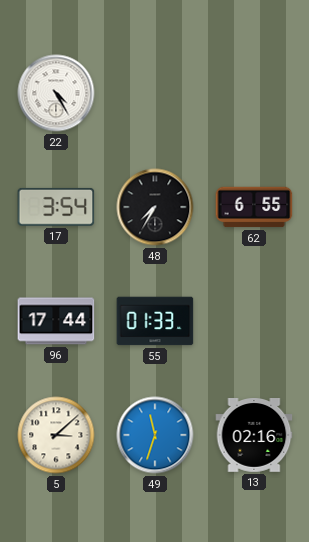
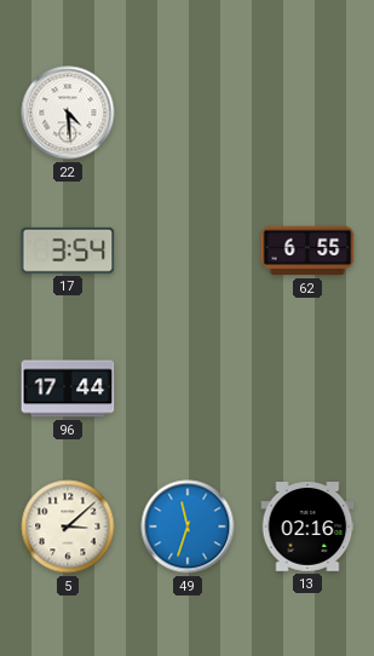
22: 4:25 -> 4:29 (68, 113)
48: 7:35 -> none (155, 207)
55: 01:33 -> none (155, 321)
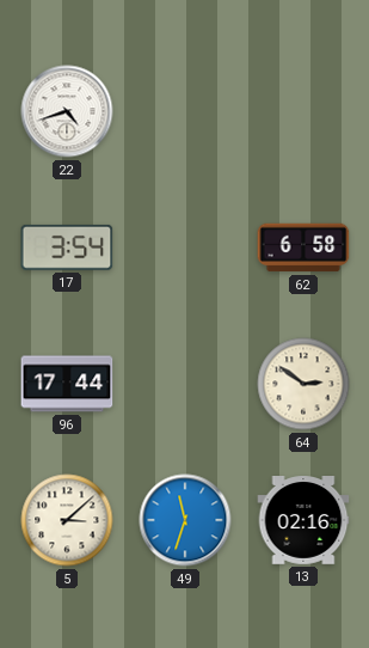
22: 4:29 -> 4:42 (67, 111)
62: 6:55 -> 6:58 (303, 247)
64: none -> 2:51 (303, 384)
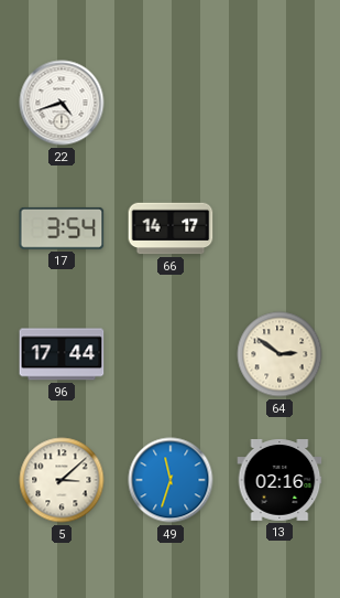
66: none -> 14:17 (171, 228)
62: 6:58 -> none (303, 247)
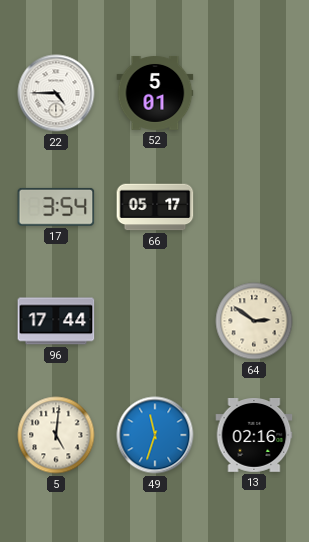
22: 4:42 -> 4:45 (56, 93)
52: none -> 5:01 (155, 94)
66: 14:17 -> 05:17 (155, 207)
5: 3:08 -> 5:01 (56, 435)
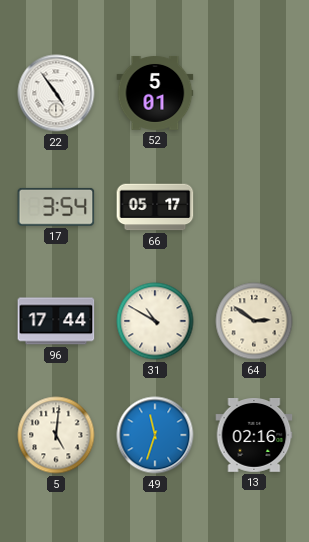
22: 4:45 -> 4:54 (56, 93)
31: none -> 10:50 (155, 321)
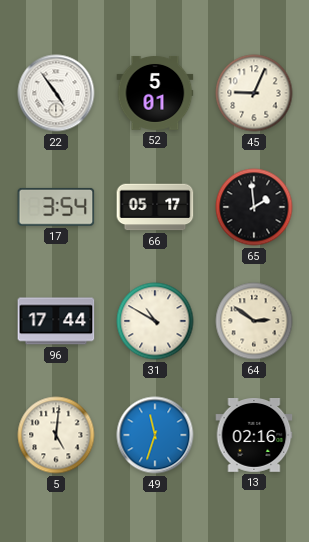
45: none -> 9:04 (254, 93)
65: none -> 1:59 (254, 207)
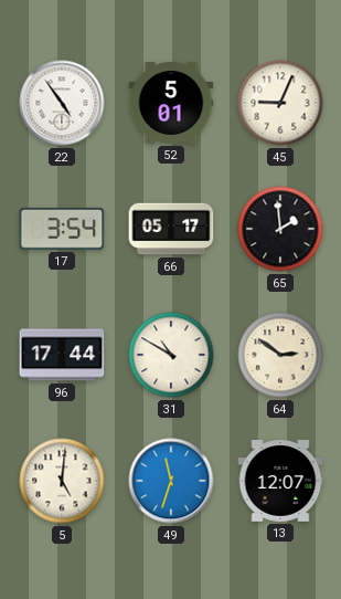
13: 02:16 -> 12:07 (280, 482)
